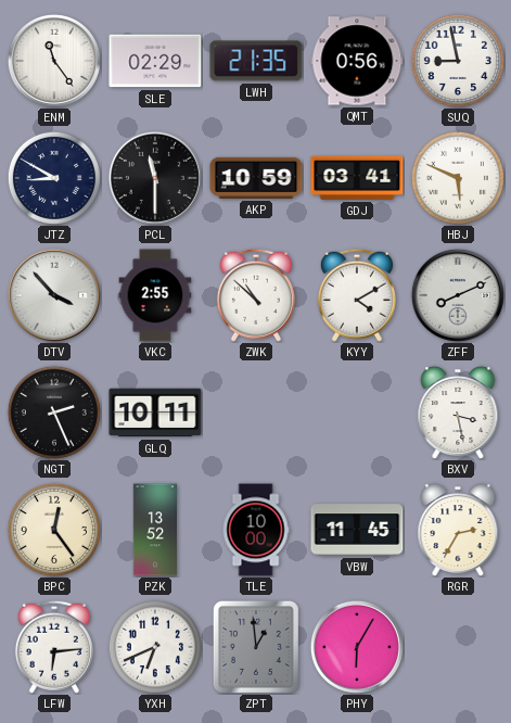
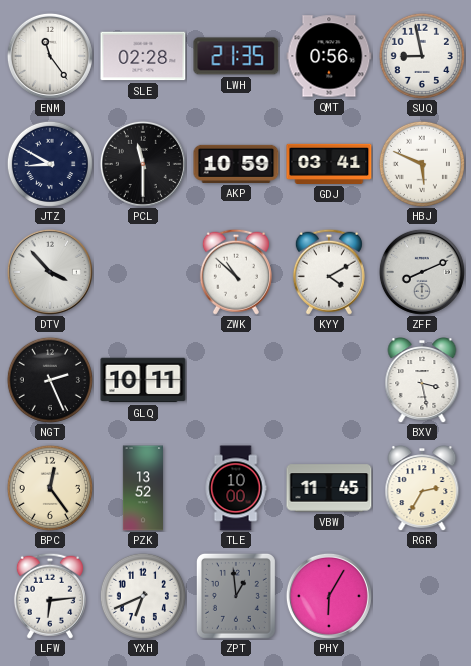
SLE: 02:29 -> 02:28 (143, 56)
VKC: 2:55 -> none (155, 295)
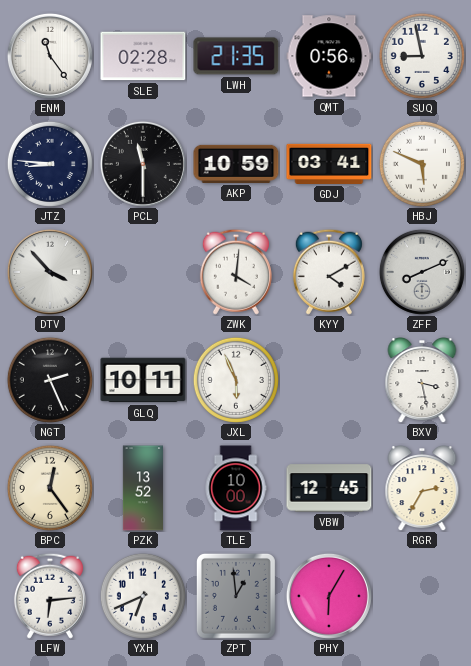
JTZ: 8:50 -> 8:46 (50, 164)
ZWK: 10:52 -> 4:01 (236, 272)
JXL: none -> 5:56 (236, 380)
VBW: 11:45 -> 12:45 (329, 488)
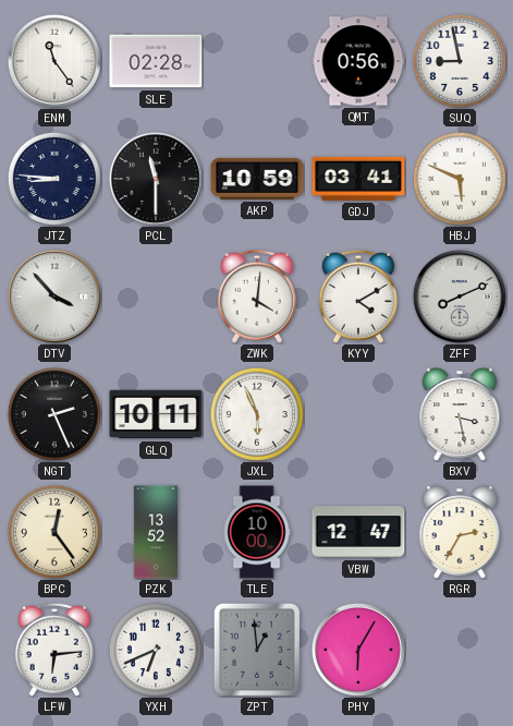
LWH: 21:35 -> none (236, 56)
VBW: 12:45 -> 12:47 (358, 532)
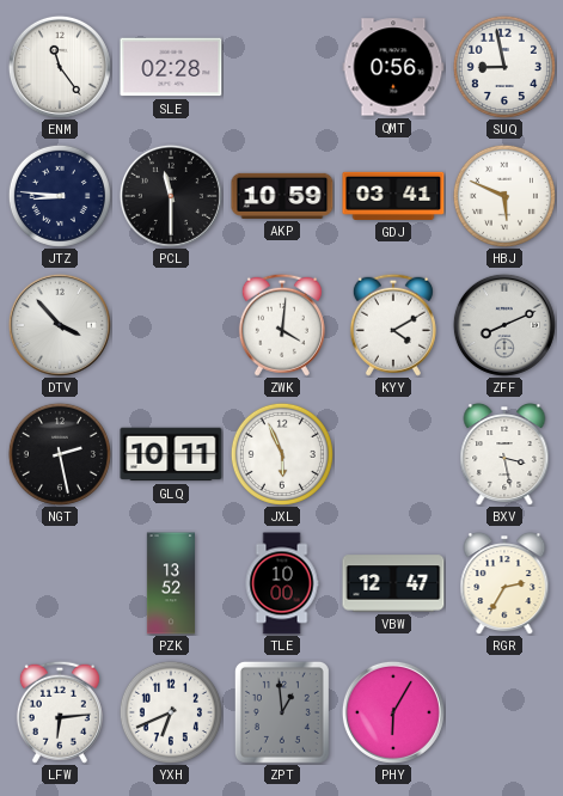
NGT: 2:26 -> 2:28 (60, 454)
BPC: 12:24 -> none (54, 532)
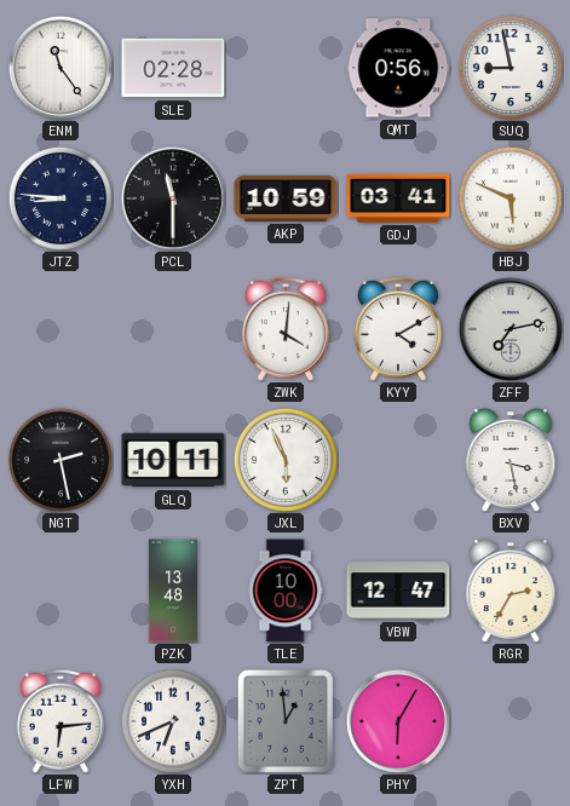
DTV: 3:53 -> none (60, 325)
ZFF: 8:11 -> 7:13 (511, 329)
PZK: 13:52 -> 13:48 (172, 591)
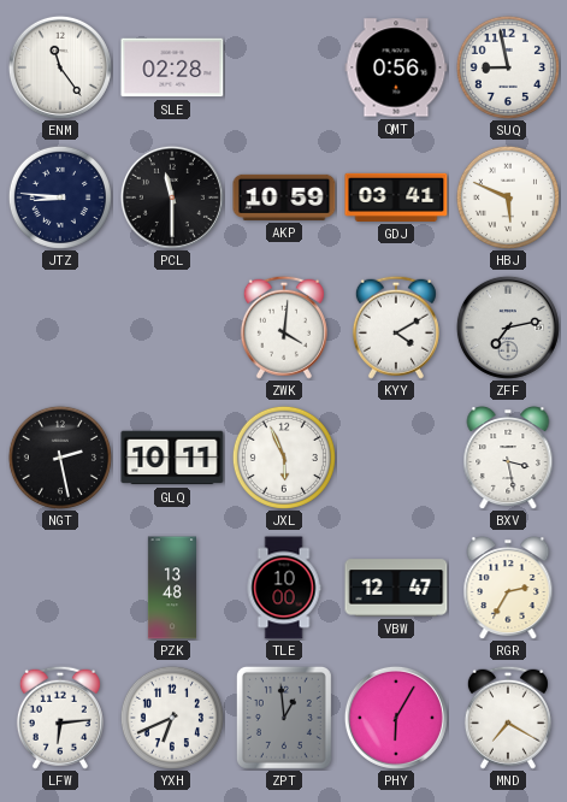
MND: none -> 7:20 (508, 718)
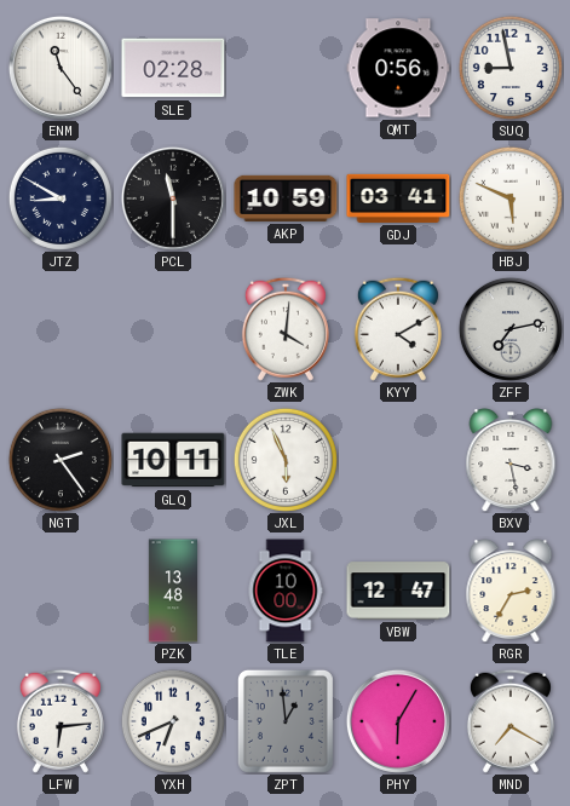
JTZ: 8:46 -> 8:50 (61, 198)
NGT: 2:28 -> 2:24 (61, 460)
